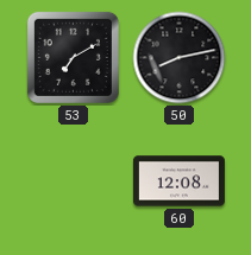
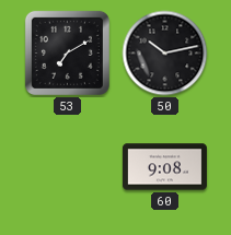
50: 8:13 -> 10:13 (165, 54)
60: 12:08 -> 9:08 (164, 167)
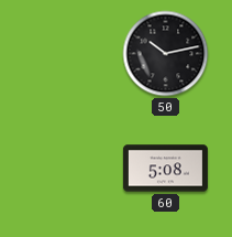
53: 7:10 -> none (67, 52)
60: 9:08 -> 5:08 (165, 169)
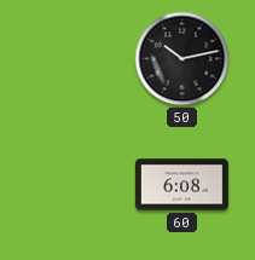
60: 5:08 -> 6:08 (181, 185)
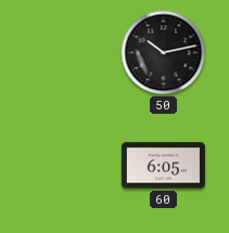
60: 6:08 -> 6:05 (163, 166)
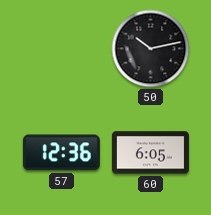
57: none -> 12:36 (61, 153)
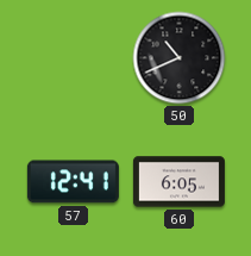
50: 10:13 -> 10:41 (180, 58)
57: 12:36 -> 12:41 (73, 182)
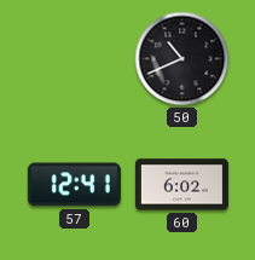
60: 6:05 -> 6:02 (181, 185)
